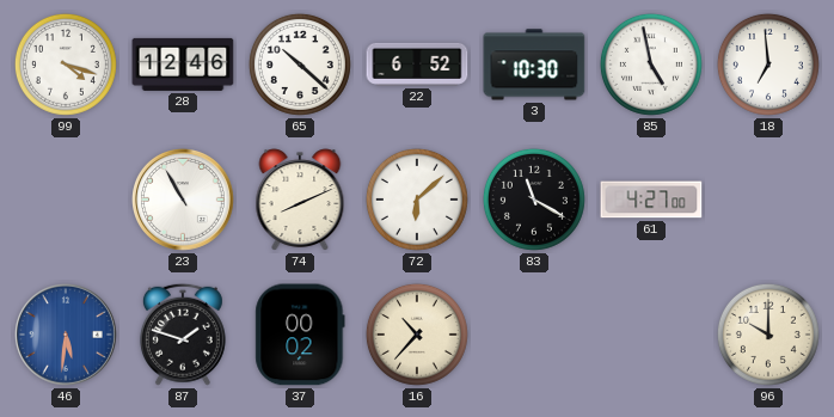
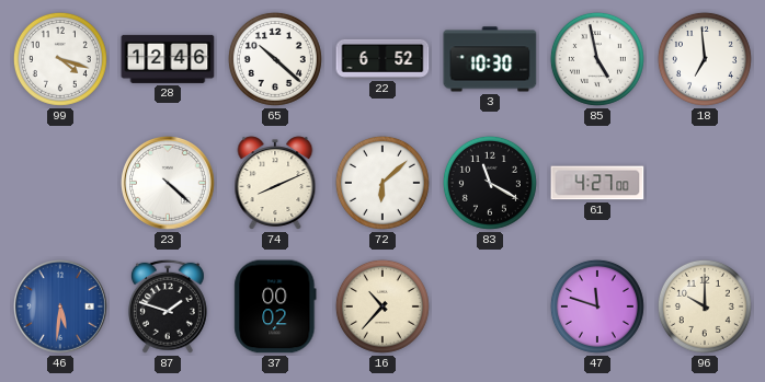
23: 10:55 -> 4:22 (169, 184)
47: none -> 11:48 (597, 306)
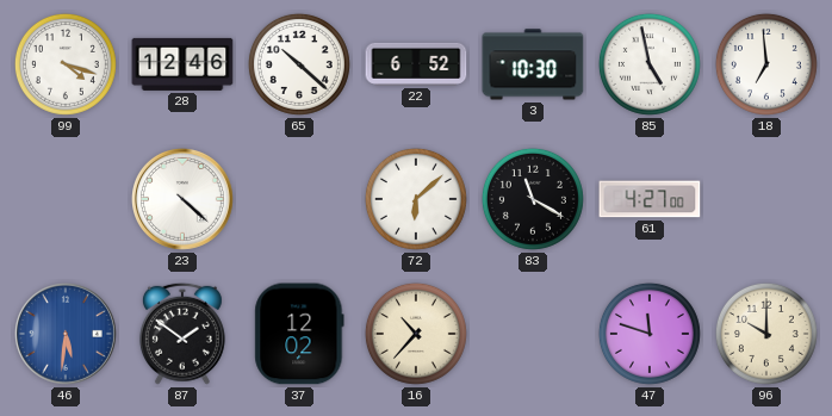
74: 8:11 -> none (275, 183)
87: 1:48 -> 1:51 (182, 334)
37: 00:02 -> 12:02 (299, 334)
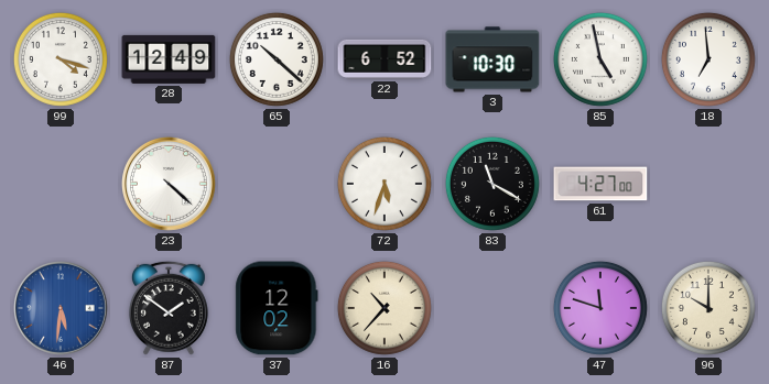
28: 12:46 -> 12:49 (169, 59)
72: 6:08 -> 5:33 (384, 184)
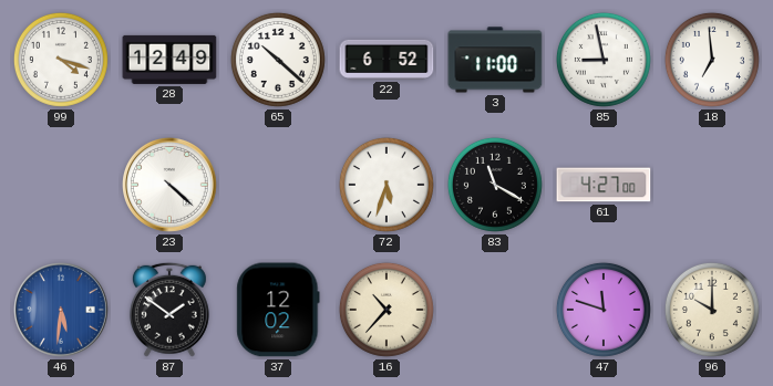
3: 10:30 -> 11:00 (495, 60)
85: 4:58 -> 8:58 (604, 60)
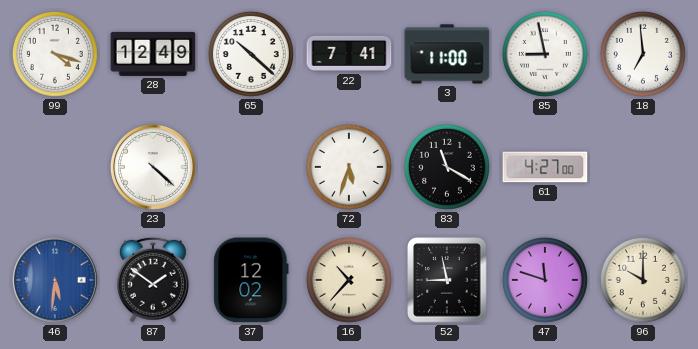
22: 6:52 -> 7:41 (349, 54)
52: none -> 8:58 (447, 280)
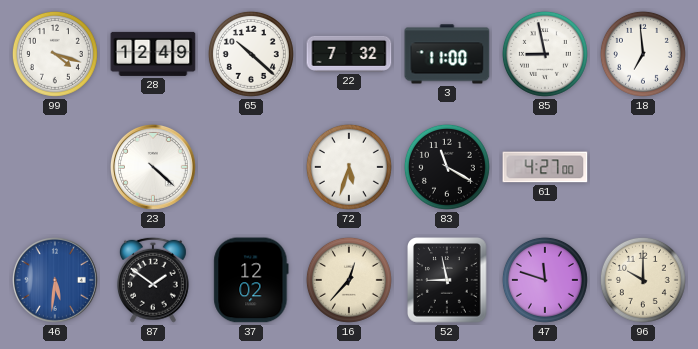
22: 7:41 -> 7:32 (349, 54)
16: 10:37 -> 12:37 (349, 280)
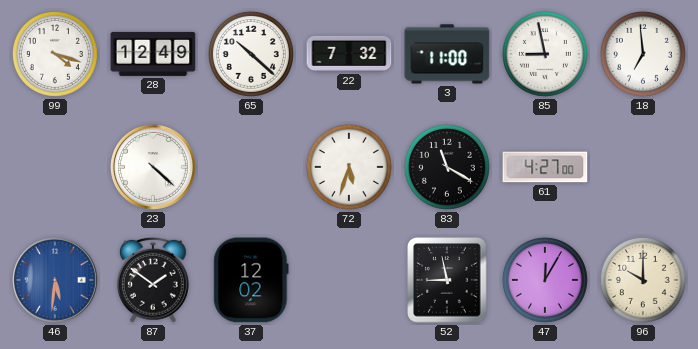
16: 12:37 -> none (349, 280)
47: 11:48 -> 12:05 (545, 280)
